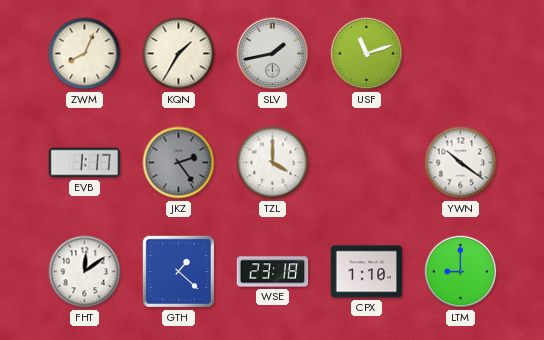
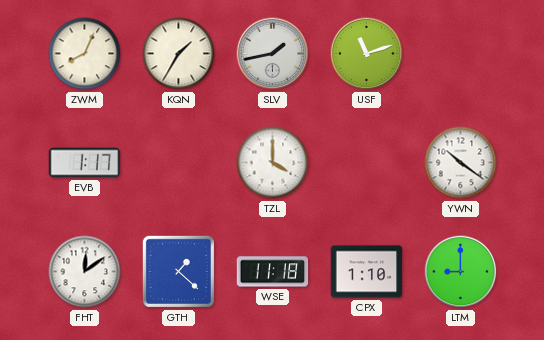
JKZ: 2:24 -> none (179, 163)
WSE: 23:18 -> 11:18 (273, 272)
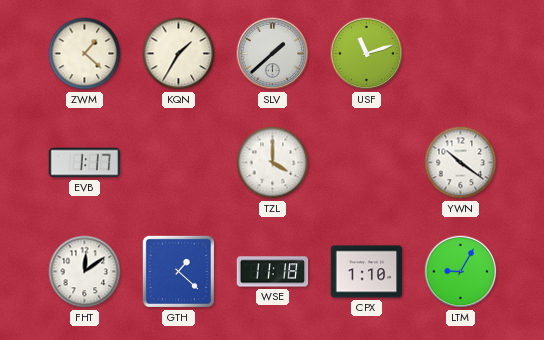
ZWM: 8:04 -> 1:22 (85, 54)
SLV: 1:43 -> 1:38 (273, 54)
LTM: 9:00 -> 9:05 (461, 272)
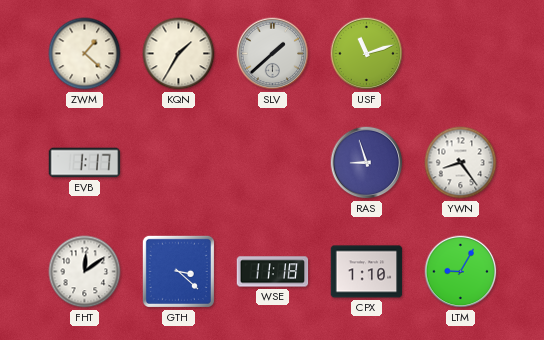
TZL: 4:00 -> none (273, 163)
RAS: none -> 8:57 (367, 163)
YWN: 10:21 -> 8:24 (461, 163)
GTH: 1:22 -> 3:22 (178, 271)
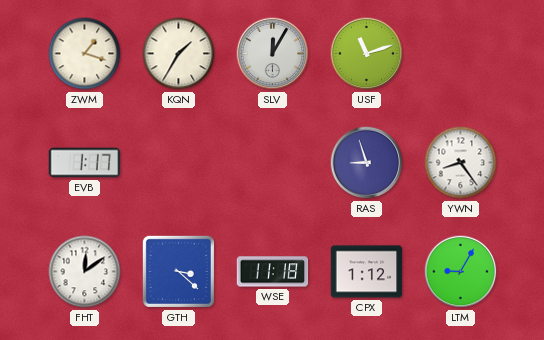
ZWM: 1:22 -> 1:18 (85, 54)
SLV: 1:38 -> 12:05 (273, 54)
CPX: 1:10 -> 1:12 (367, 272)
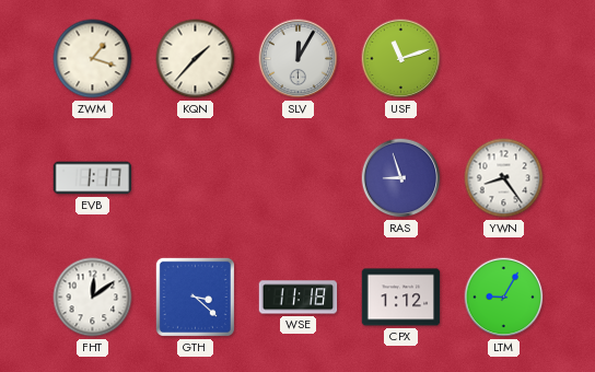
KQN: 1:35 -> 1:37 (196, 59)
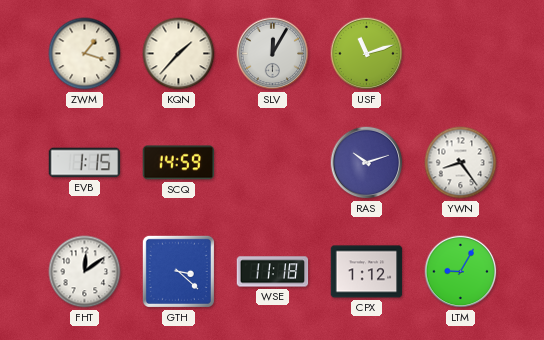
EVB: 1:17 -> 1:15 (85, 163)
SCQ: none -> 14:59 (179, 163)
RAS: 8:57 -> 10:12 (367, 163)
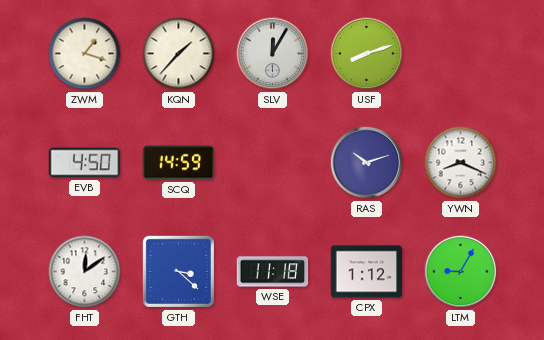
USF: 11:12 -> 8:12 (367, 54)
EVB: 1:15 -> 4:50 (85, 163)
YWN: 8:24 -> 8:19 (461, 163)
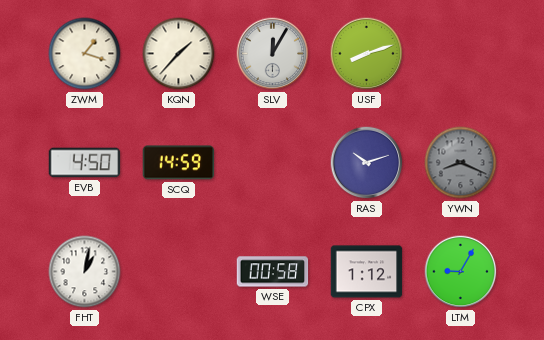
YWN dial: white -> grey (461, 163)
FHT: 12:09 -> 1:02 (85, 272)
GTH: 3:22 -> none (178, 271)
WSE: 11:18 -> 00:58 (273, 272)
